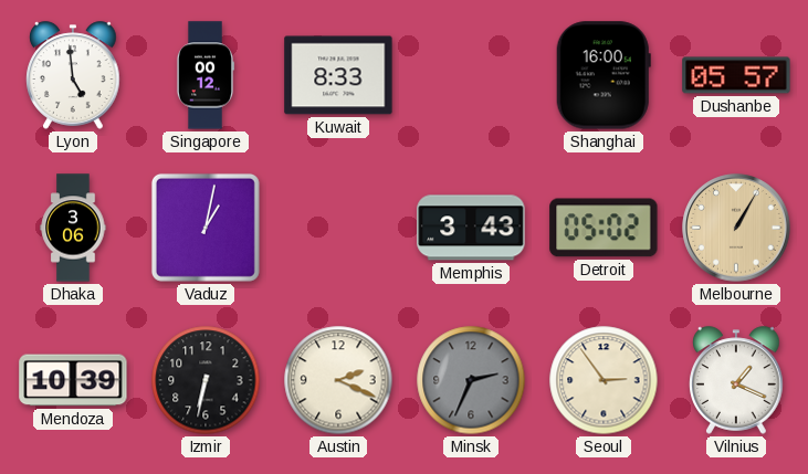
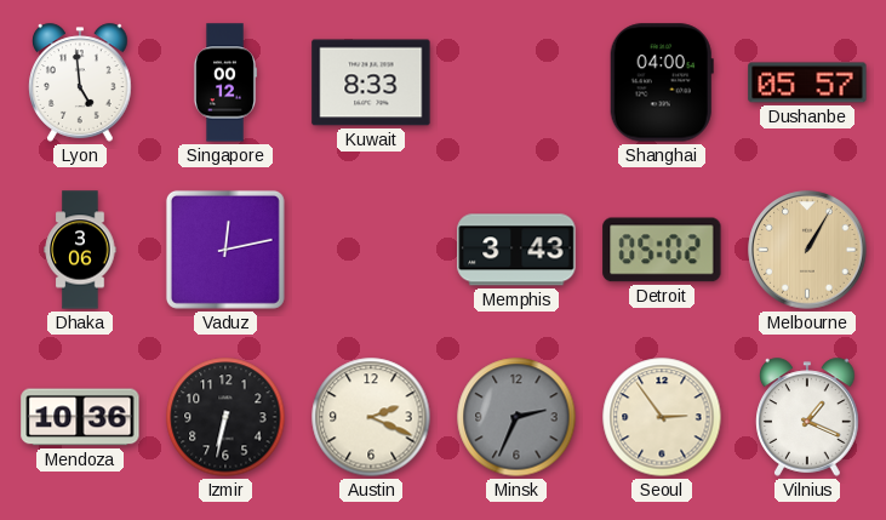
Shanghai: 16:00 -> 04:00 (662, 82)
Vaduz: 1:02 -> 12:13 (225, 250)
Mendoza: 10:39 -> 10:36 (80, 417)
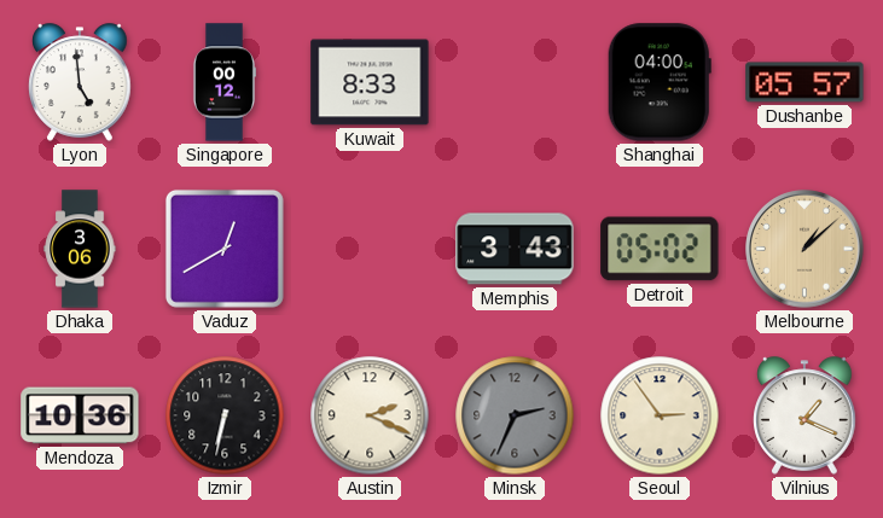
Vaduz: 12:13 -> 12:40 (225, 249)
Melbourne: 1:05 -> 1:08 (804, 249)
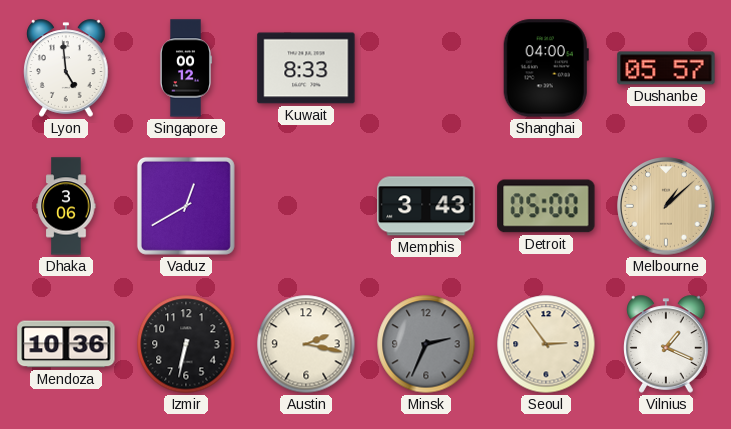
Detroit: 05:02 -> 05:00 (546, 206)
Austin: 2:19 -> 2:17 (306, 344)
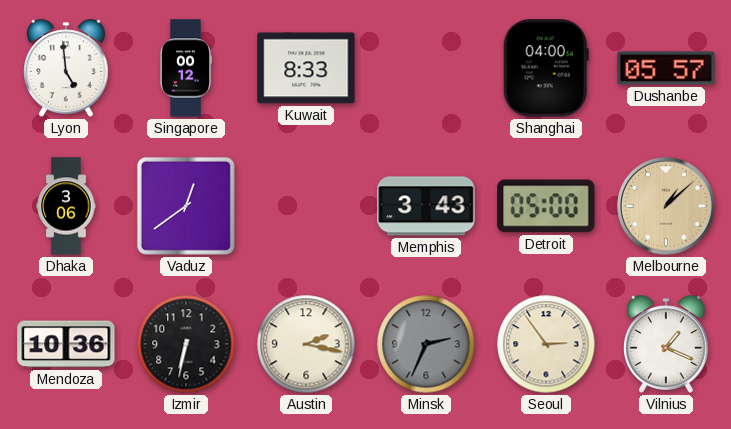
Vaduz: 12:40 -> 12:39 (186, 206)
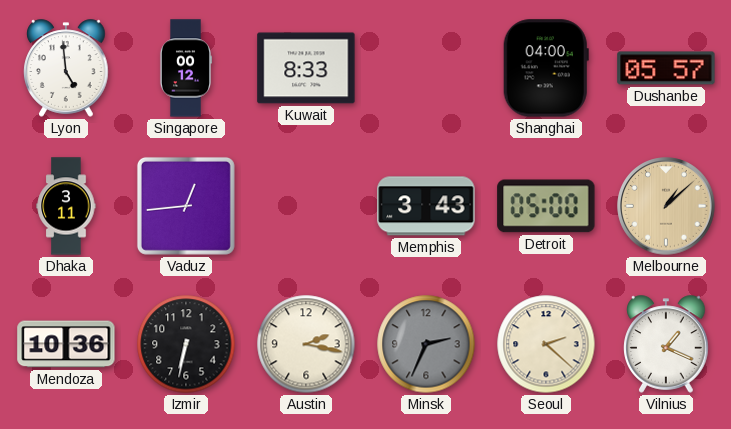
Dhaka: 3:06 -> 3:11 (66, 206)
Vaduz: 12:39 -> 12:44 (186, 206)
Seoul: 2:54 -> 2:22 (546, 344)
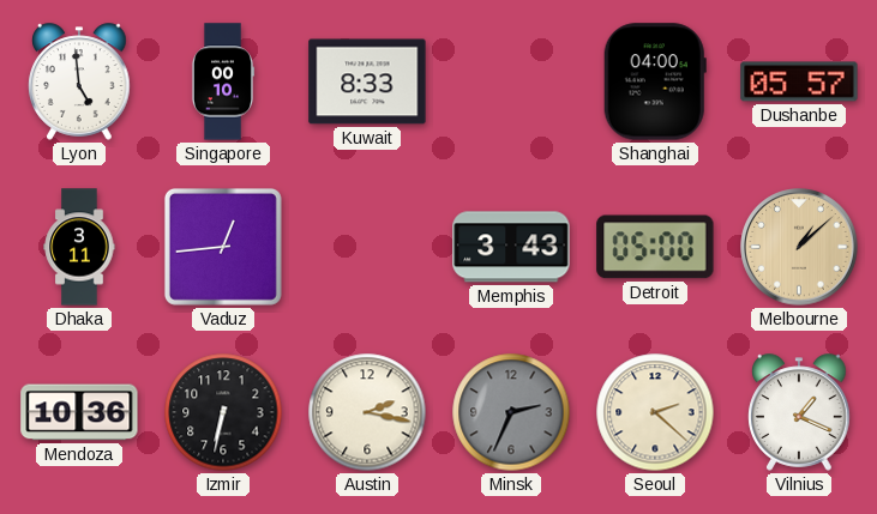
Singapore: 00:12 -> 00:10 (222, 81)
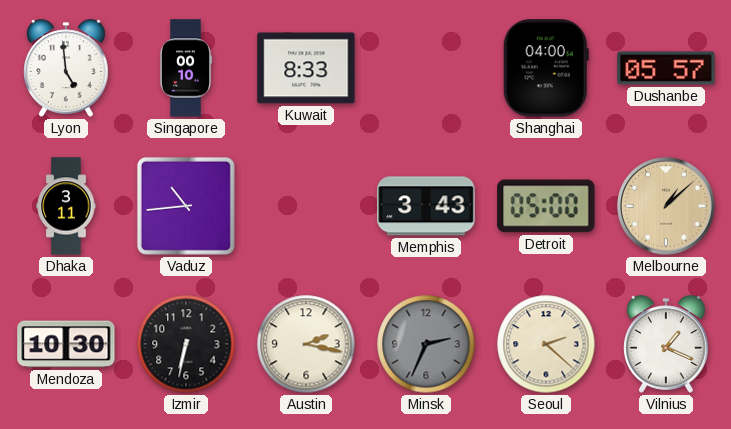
Vaduz: 12:44 -> 10:44 (186, 206)
Mendoza: 10:36 -> 10:30 (66, 344)
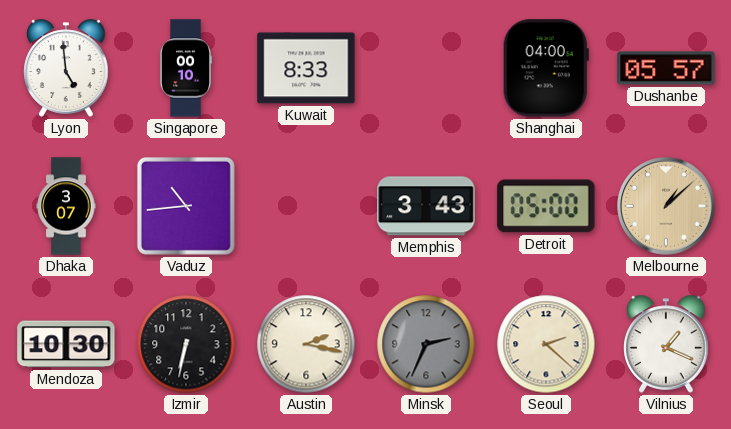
Dhaka: 3:11 -> 3:07 (66, 206)
